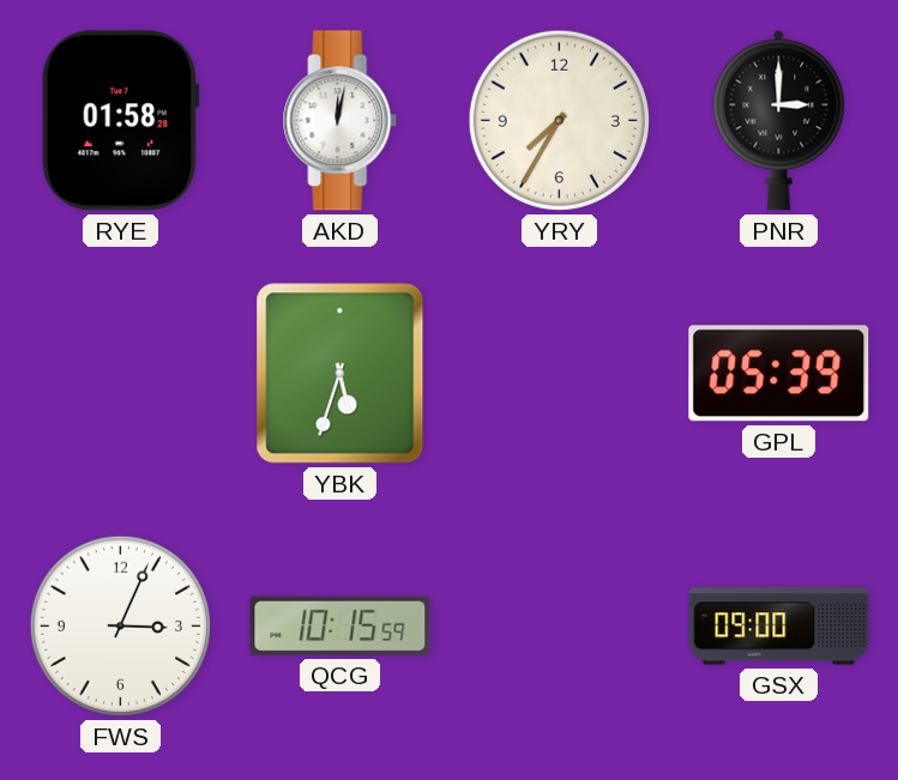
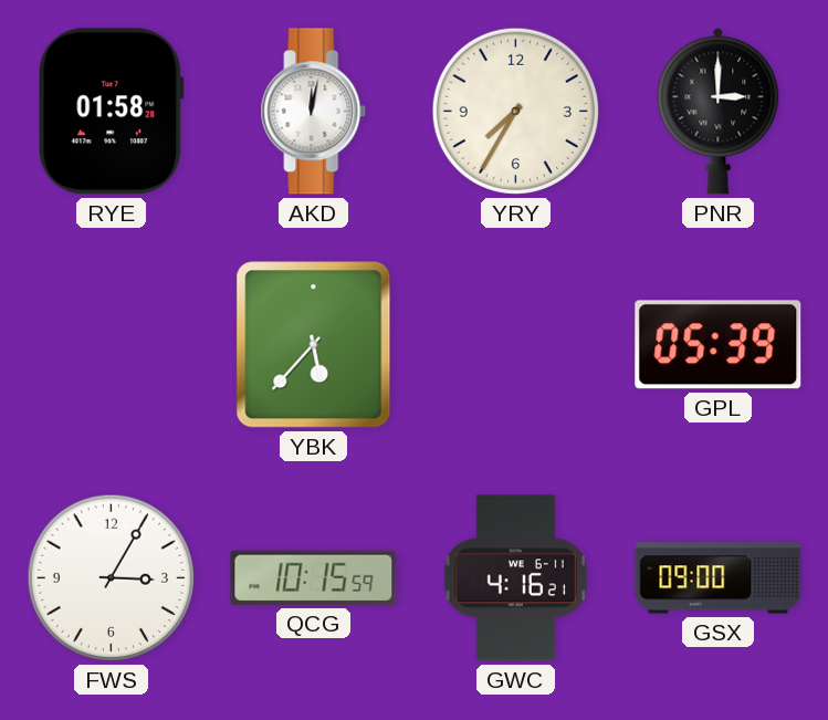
YBK: 5:33 -> 5:37 (314, 345)
FWS: 3:04 -> 3:05 (111, 577)
GWC: none -> 4:16 (515, 578)
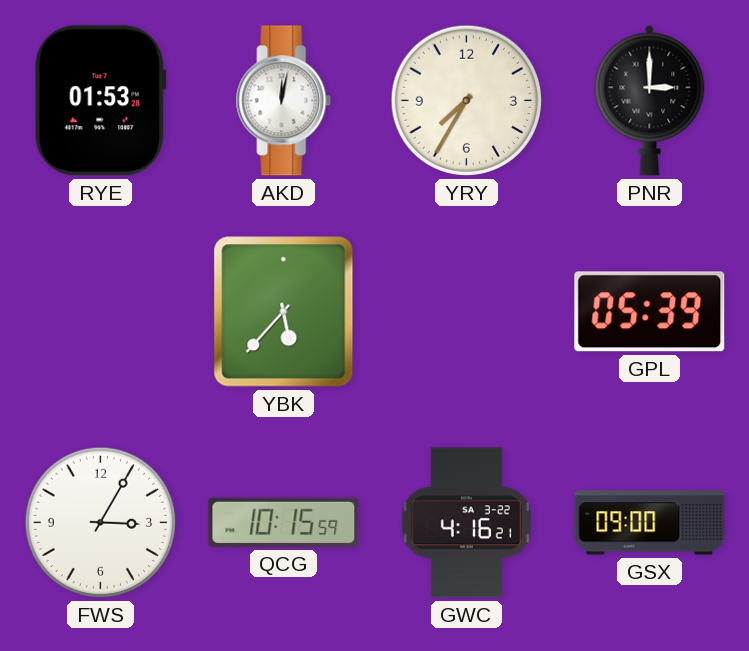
RYE: 01:58 -> 01:53 (100, 101)
GWC date: WE 6-11 -> SA 3-22 (466, 523)
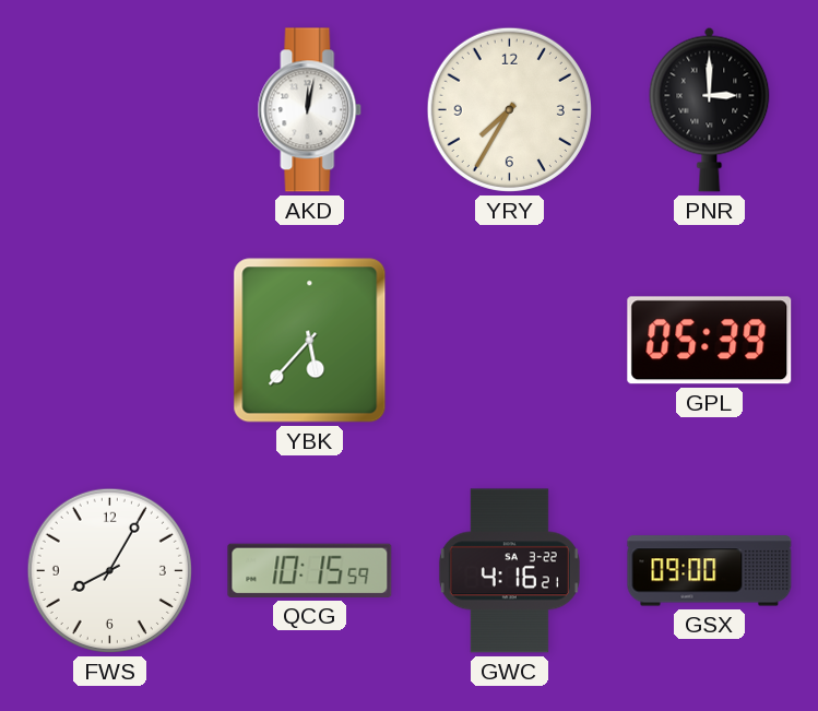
RYE: 01:53 -> none (100, 101)
FWS: 3:05 -> 8:05 (109, 570)
